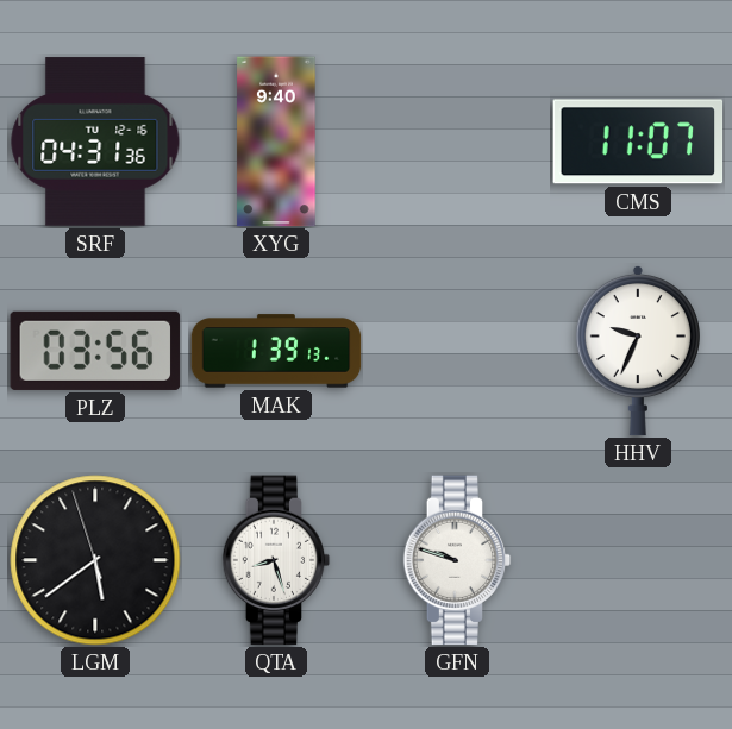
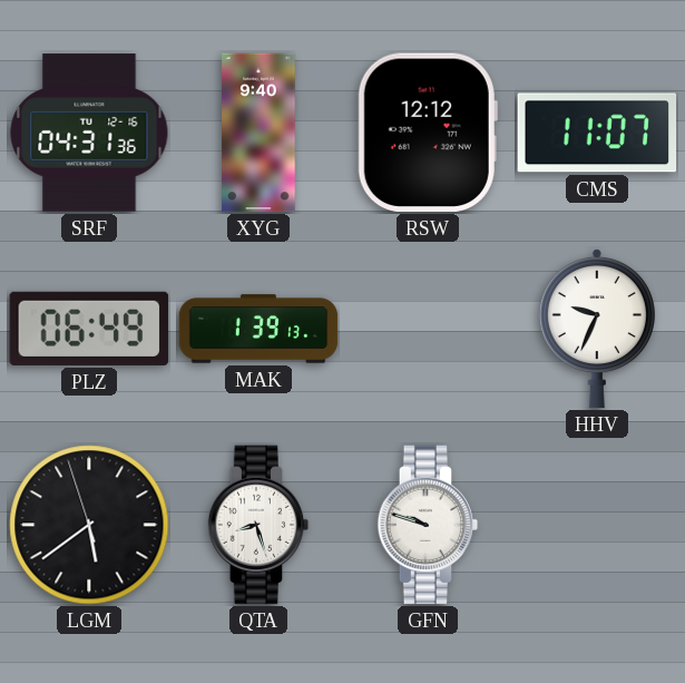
RSW: none -> 12:12 (428, 133)
PLZ: 03:56 -> 06:49 (89, 329)
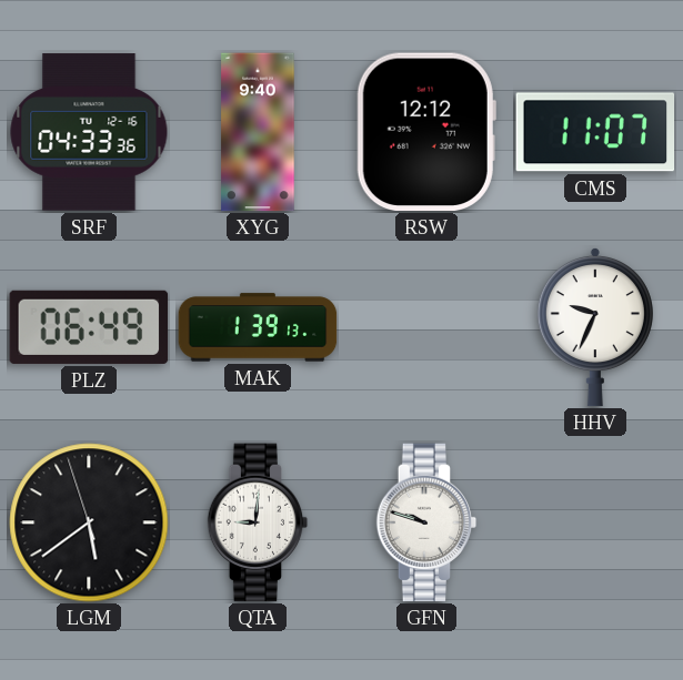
SRF: 04:31 -> 04:33 (89, 132)
QTA: 8:27 -> 9:01 (258, 522)
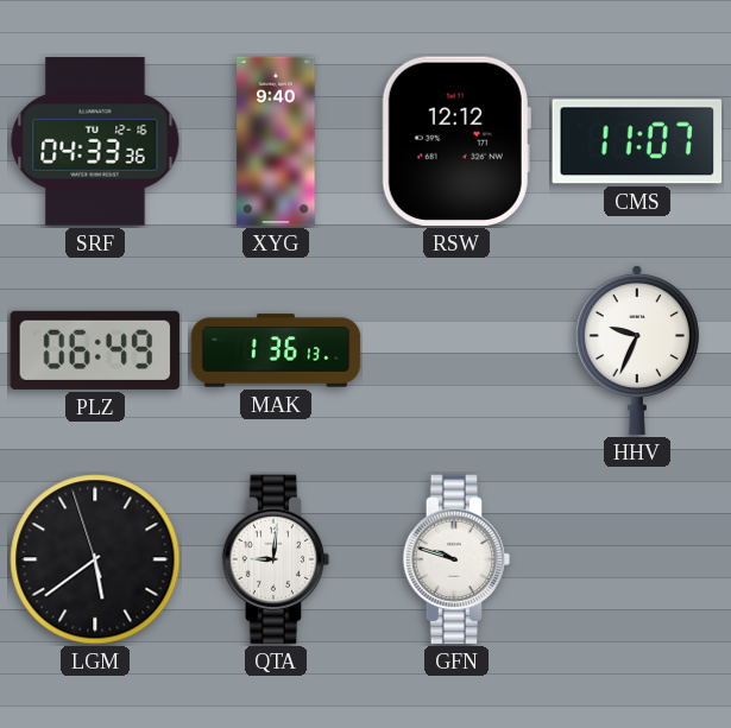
MAK: 1:39 -> 1:36 (276, 350)
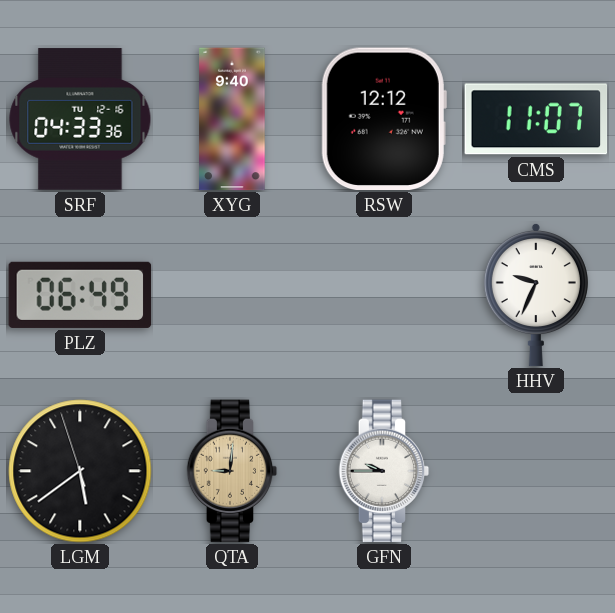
MAK: 1:36 -> none (276, 350)
QTA dial: white -> champagne (232, 471)
GFN: 9:48 -> 9:45 (384, 471)
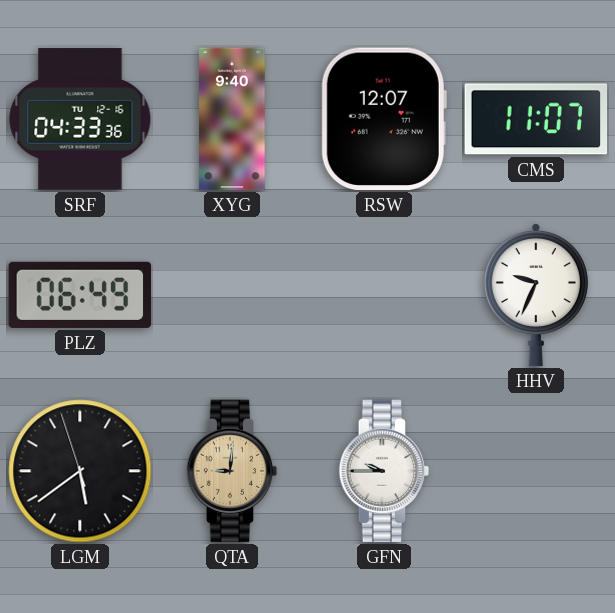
RSW: 12:12 -> 12:07 (384, 119)
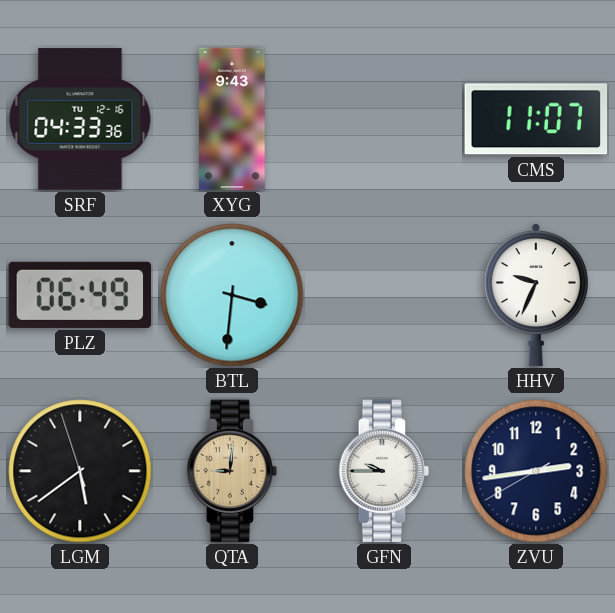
XYG: 9:40 -> 9:43 (232, 119)
RSW: 12:07 -> none (384, 119)
BTL: none -> 3:31 (232, 295)
ZVU: none -> 2:43 (536, 471)
